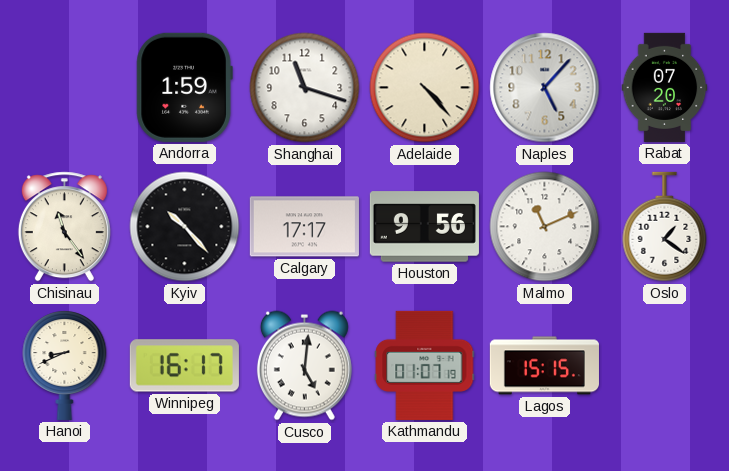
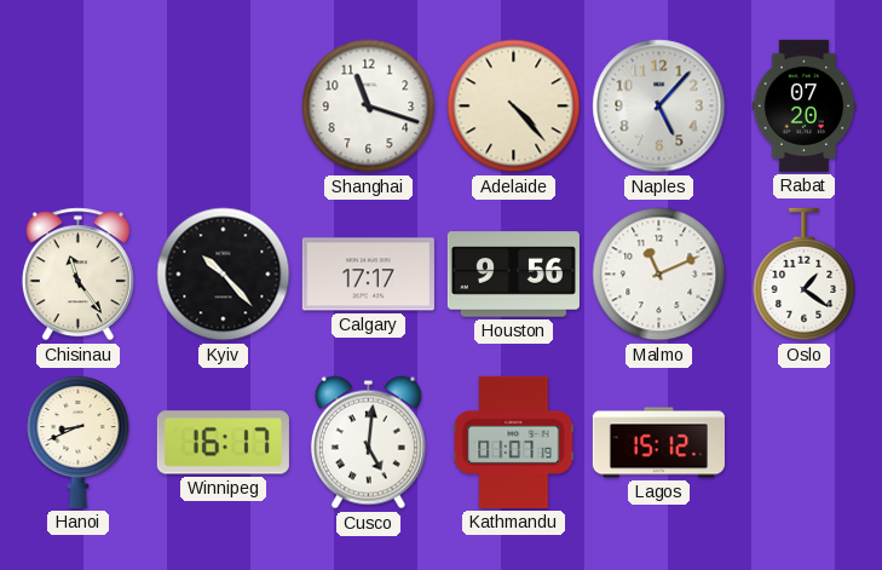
Andorra: 1:59 -> none (184, 87)
Lagos: 15:15 -> 15:12 (658, 443)
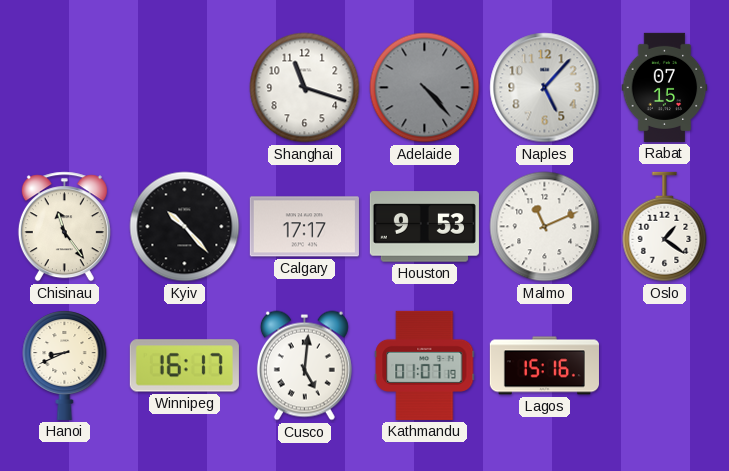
Adelaide dial: cream -> grey (425, 88)
Rabat: 07:20 -> 07:15 (665, 87)
Houston: 9:56 -> 9:53 (424, 227)
Lagos: 15:12 -> 15:16 (544, 366)
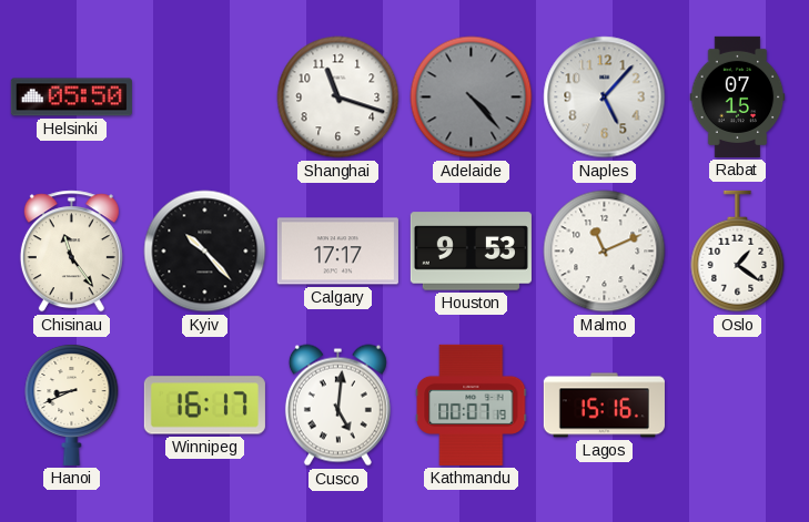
Helsinki: none -> 05:50 (71, 98)
Kathmandu: 01:07 -> 00:07 (472, 405)
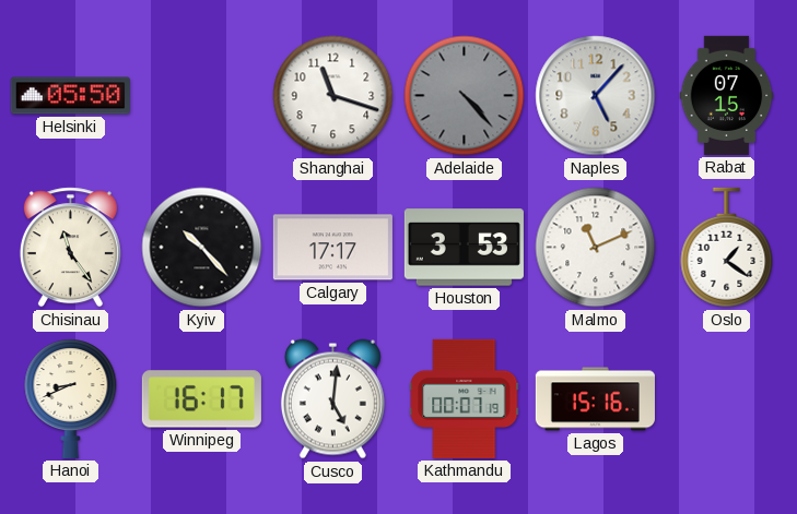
Houston: 9:53 -> 3:53 (464, 248)
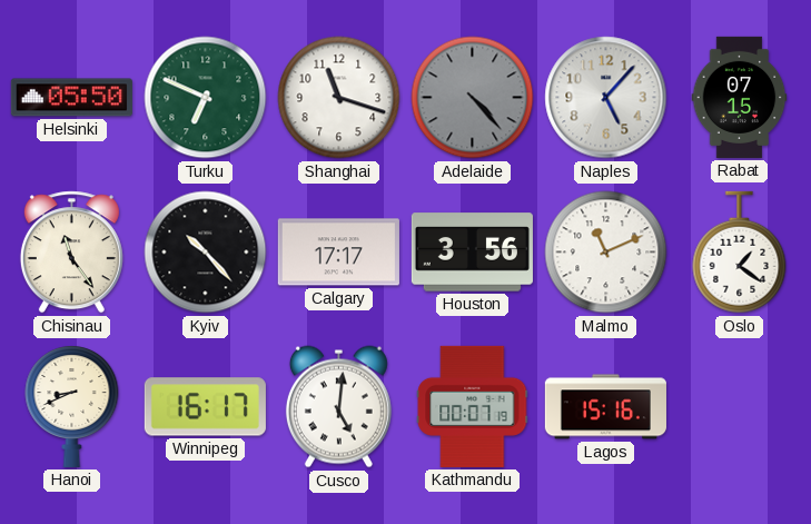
Turku: none -> 6:49 (206, 98)
Houston: 3:53 -> 3:56 (472, 253)
